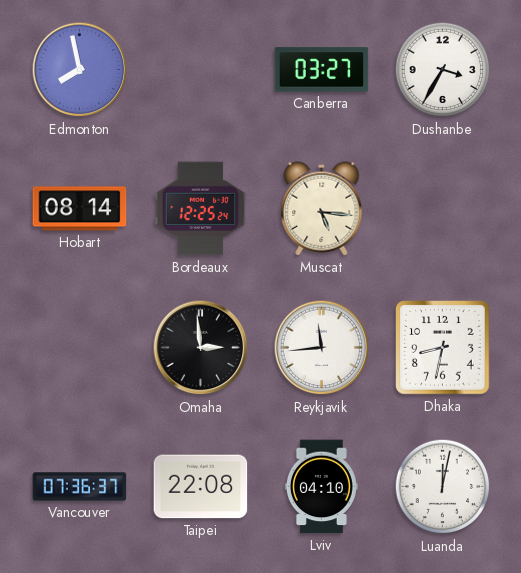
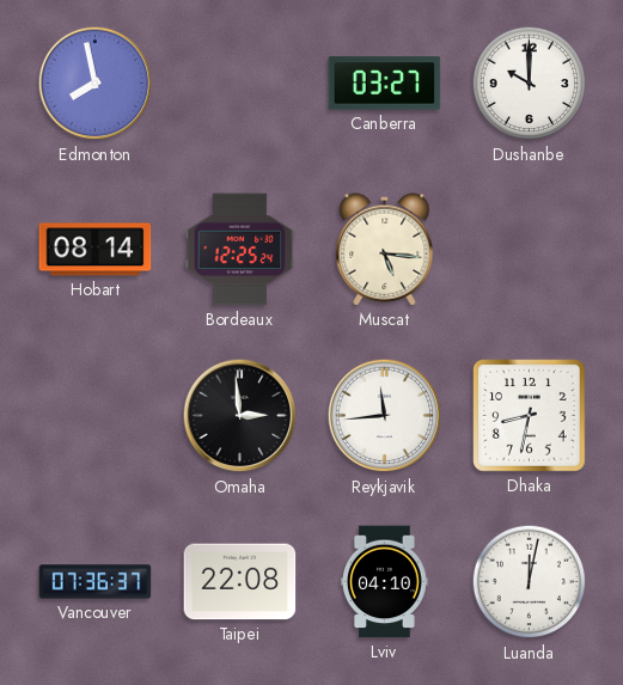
Dushanbe: 3:35 -> 10:00 (530, 84)
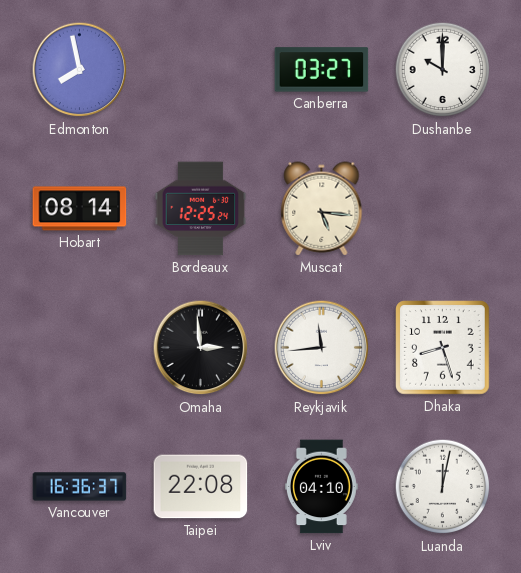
Dhaka: 8:32 -> 8:27 (443, 348)
Vancouver: 07:36 -> 16:36 (80, 487)
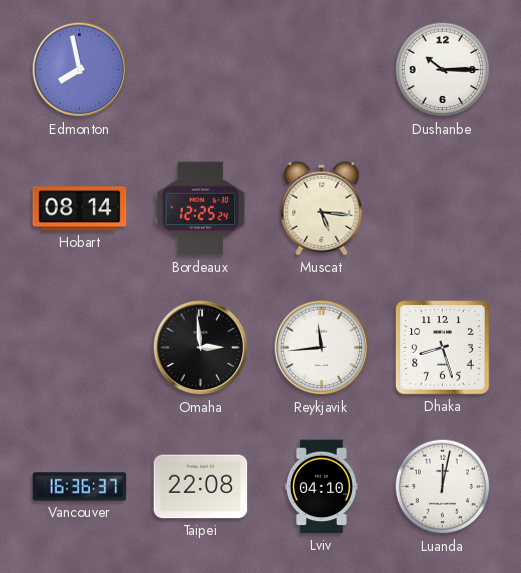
Canberra: 03:27 -> none (322, 70)
Dushanbe: 10:00 -> 10:15 (443, 70)
